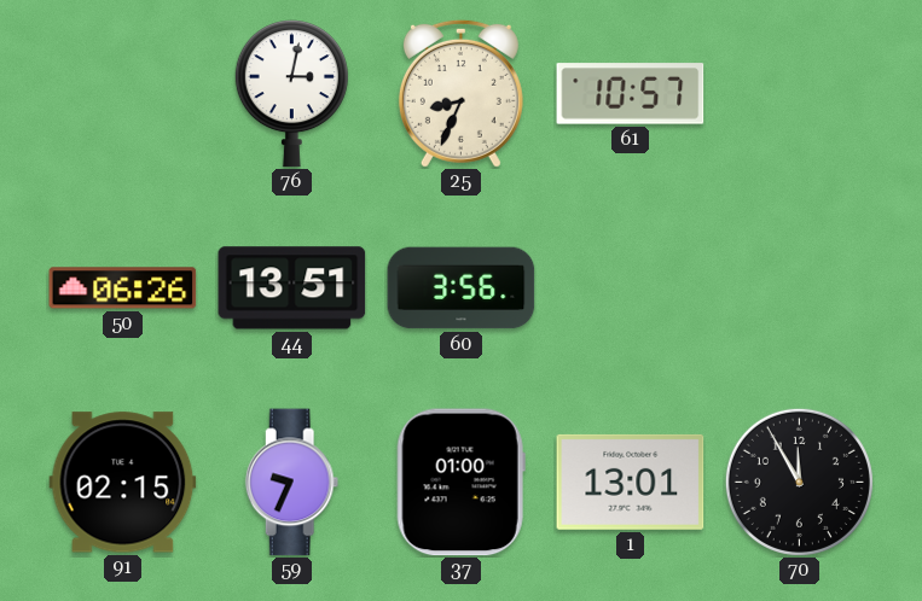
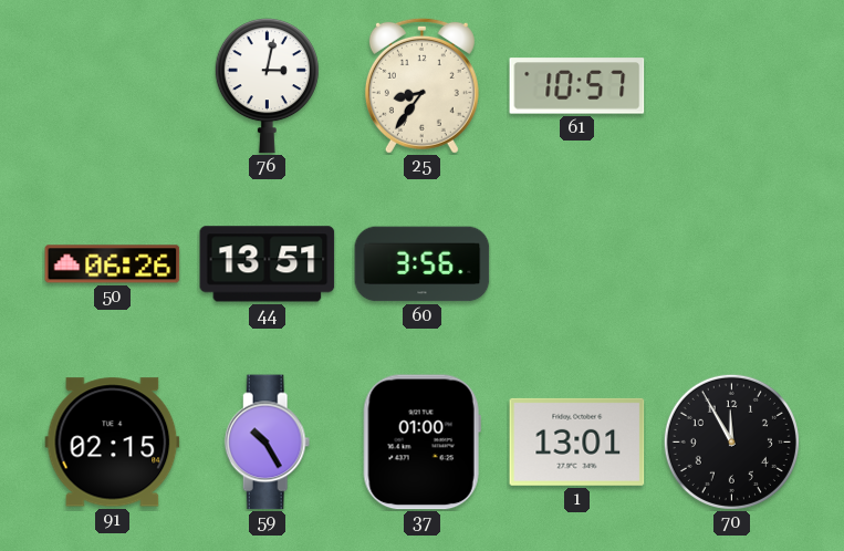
25: 8:34 -> 8:36 (421, 85)
59: 9:34 -> 10:25 (268, 443)
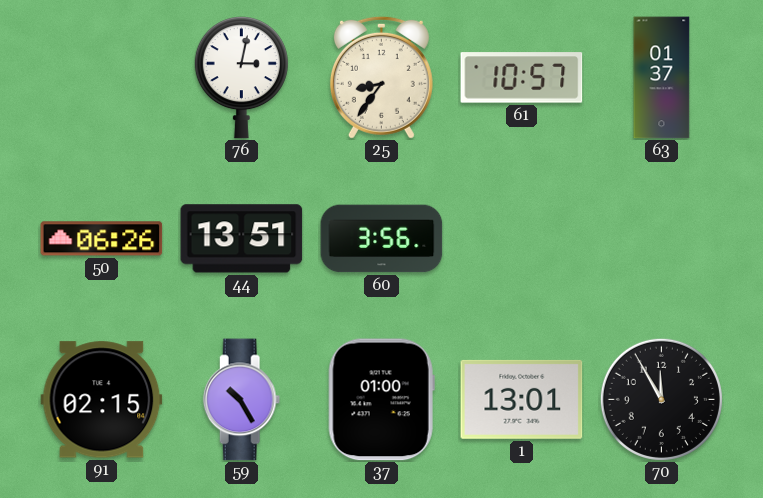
63: none -> 01:37 (662, 78)
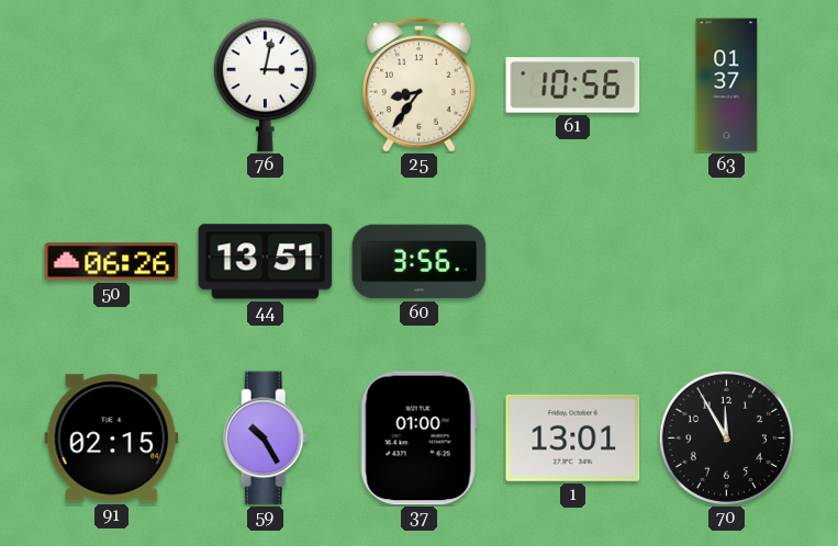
61: 10:57 -> 10:56 (573, 86)
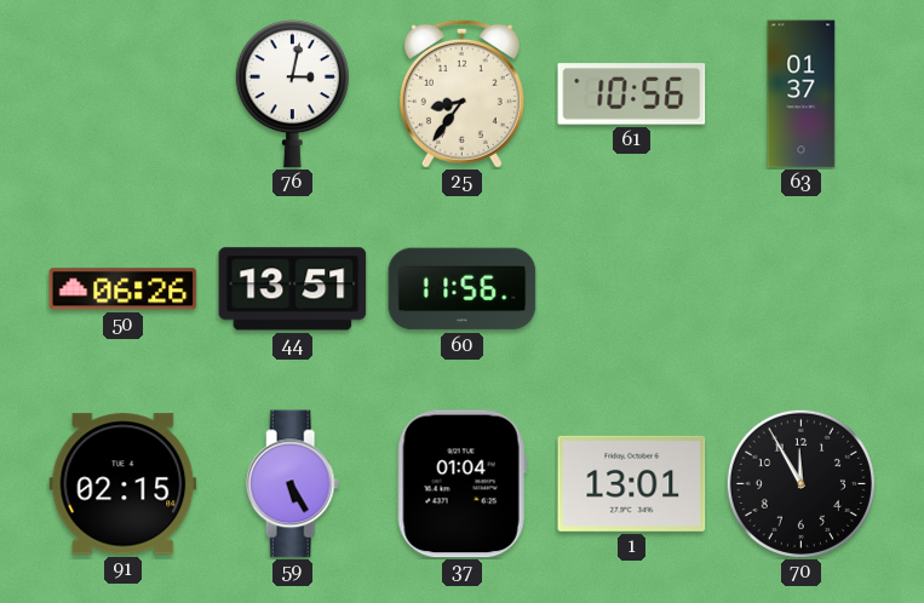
60: 3:56 -> 11:56 (463, 289)
59: 10:25 -> 5:25 (293, 484)
37: 01:00 -> 01:04 (461, 484)
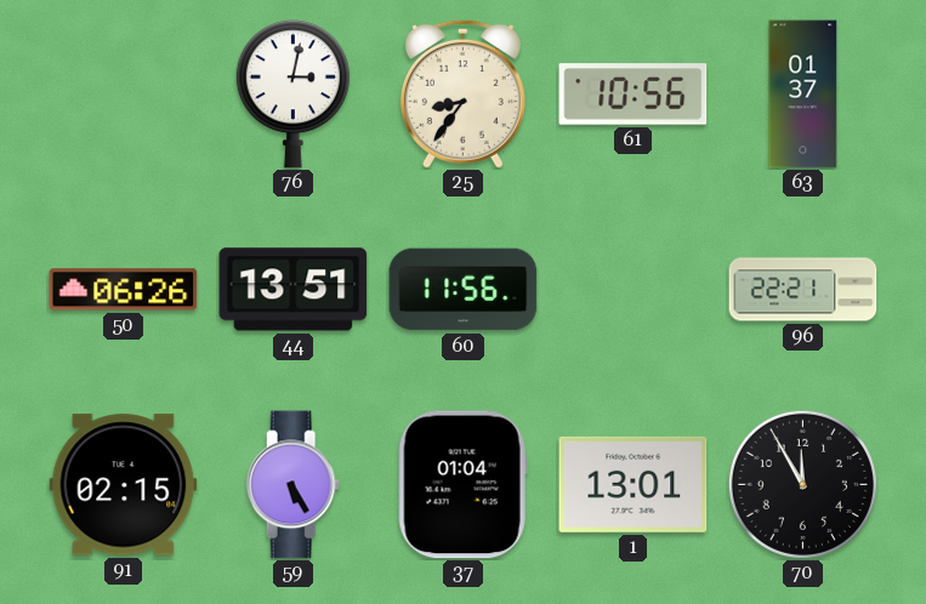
96: none -> 22:21 (803, 290)
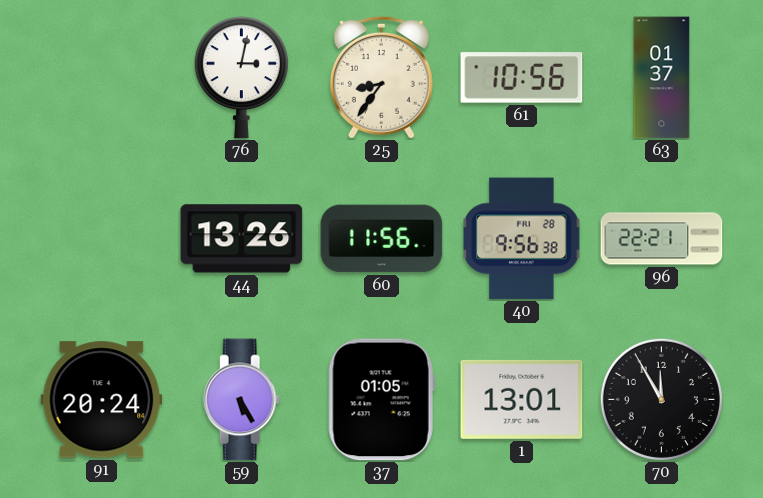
50: 06:26 -> none (124, 290)
44: 13:51 -> 13:26 (242, 239)
40: none -> 9:56 (522, 239)
91: 02:15 -> 20:24 (102, 400)
37: 01:04 -> 01:05 (381, 400)
